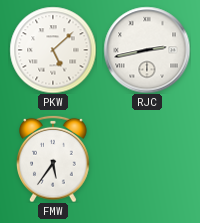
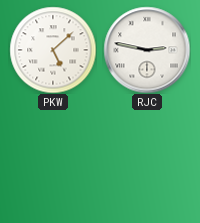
RJC: 2:43 -> 2:47 (147, 50)
FMW: 5:36 -> none (53, 159)
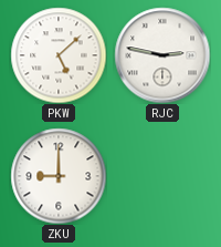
ZKU: none -> 9:00 (59, 176)
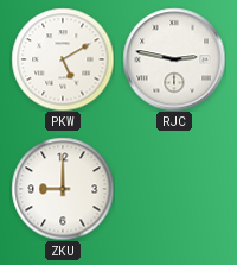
PKW: 5:08 -> 5:10 (63, 59)
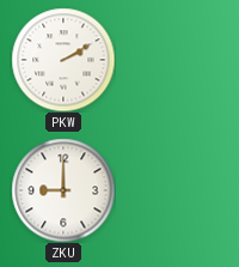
PKW: 5:10 -> 2:10 (63, 60)
RJC: 2:47 -> none (174, 59)
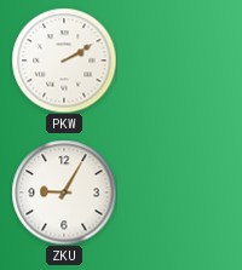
ZKU: 9:00 -> 9:05 (64, 193)
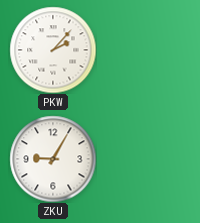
PKW: 2:10 -> 2:07 (53, 50)
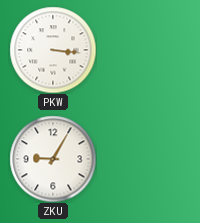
PKW: 2:07 -> 3:16 (53, 50)
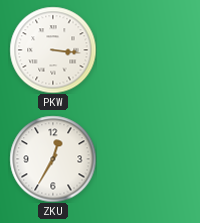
ZKU: 9:05 -> 12:35 (53, 159)
